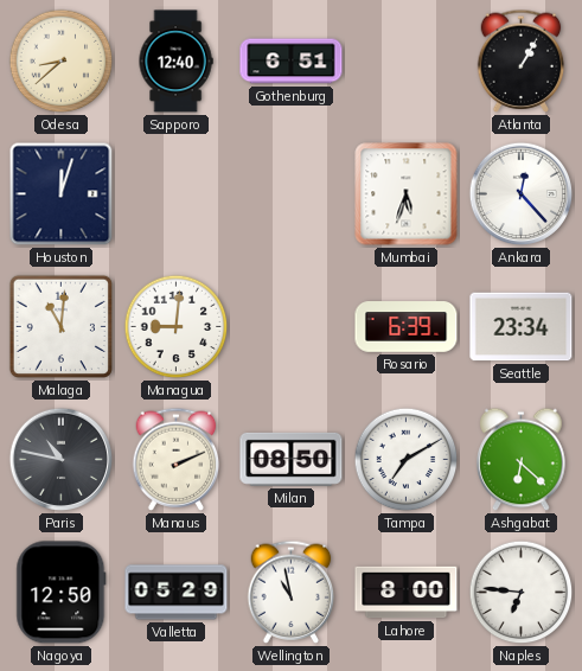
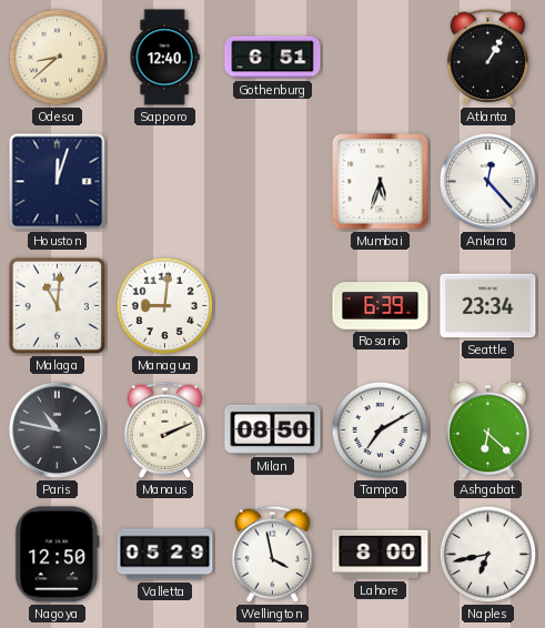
Wellington: 10:58 -> 3:58 (273, 554)
Naples: 6:46 -> 6:43 (488, 555)
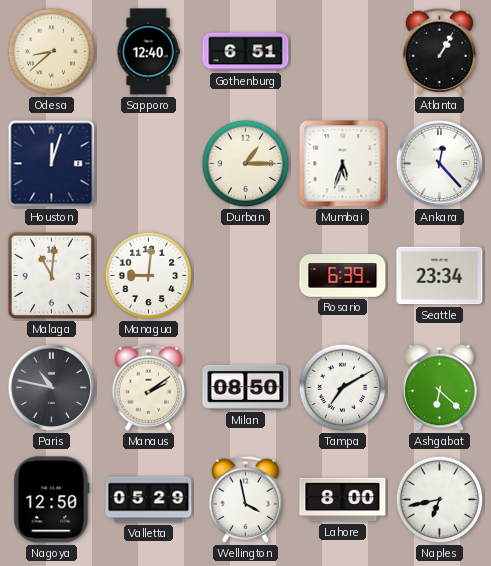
Durban: none -> 1:15 (246, 164)
Manaus: 2:11 -> 2:09 (149, 387)
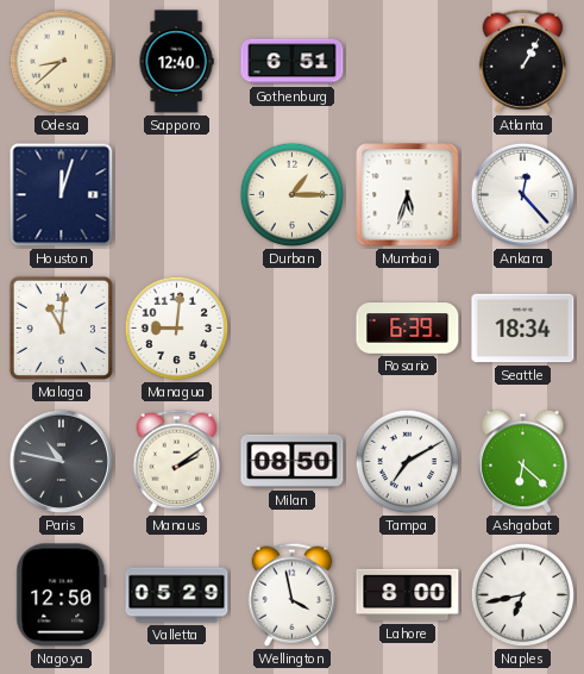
Seattle: 23:34 -> 18:34 (523, 329)
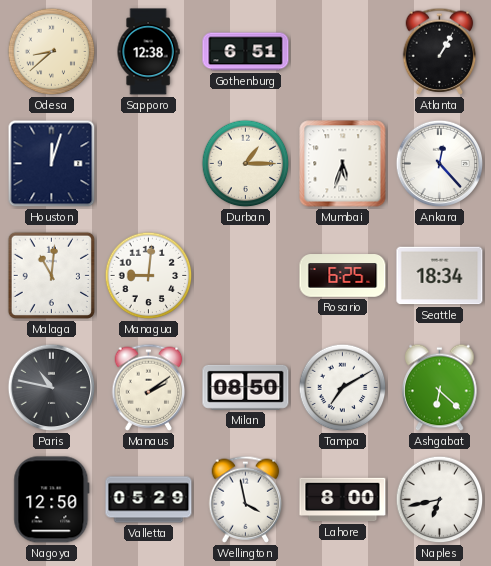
Sapporo: 12:40 -> 12:38 (148, 52)
Rosario: 6:39 -> 6:25 (343, 276)
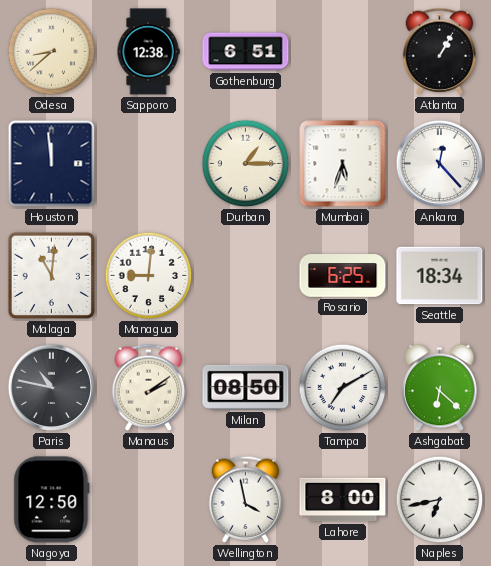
Houston: 12:03 -> 11:59 (52, 164)
Valletta: 05:29 -> none (149, 500)
